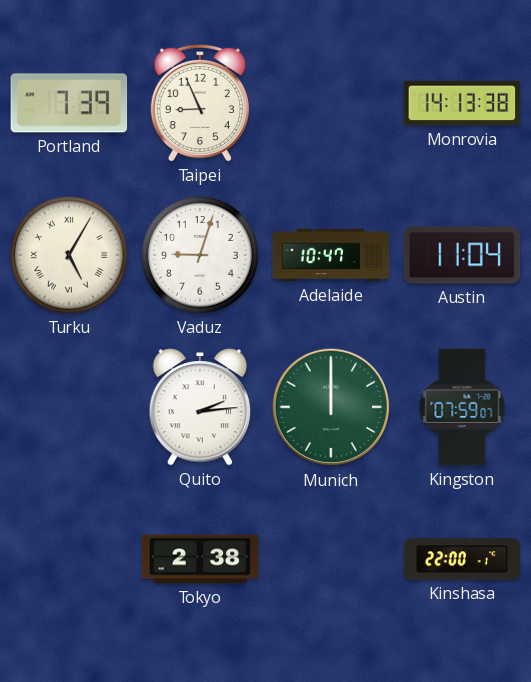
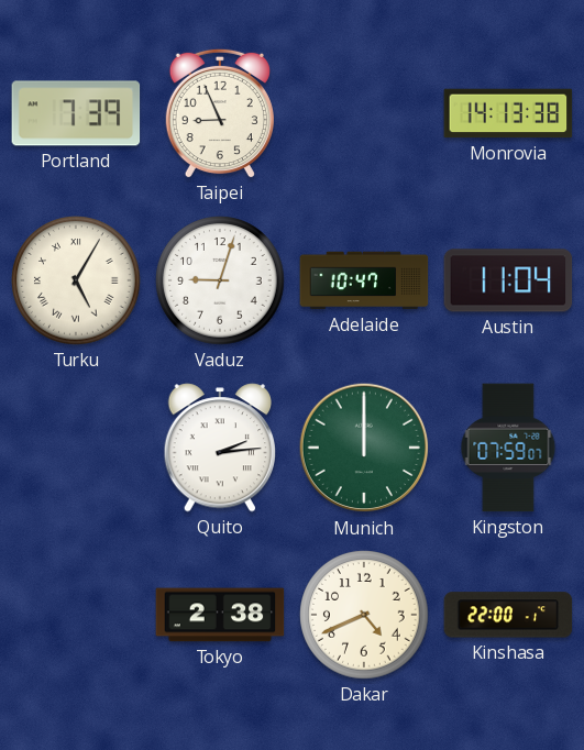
Dakar: none -> 4:41 (364, 615)
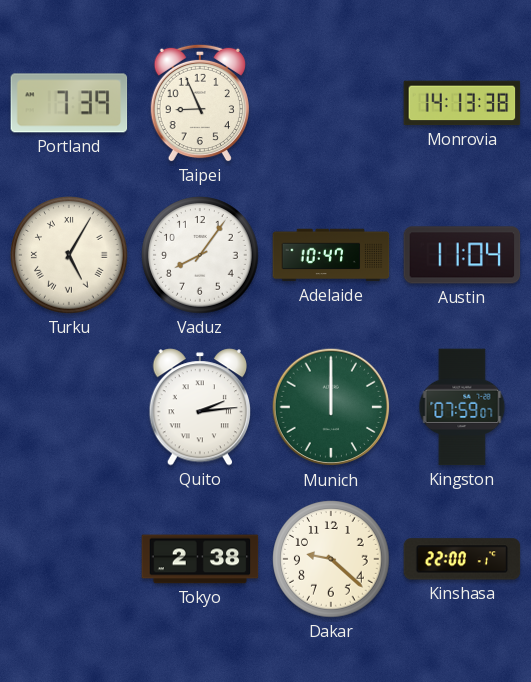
Vaduz: 9:03 -> 8:06 (200, 255)
Dakar: 4:41 -> 9:22 (331, 559)
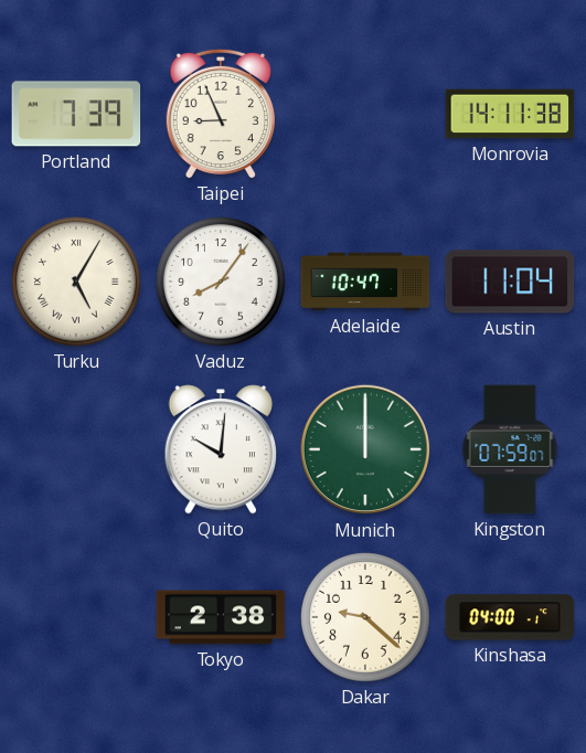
Monrovia: 14:13 -> 14:11 (510, 114)
Quito: 2:14 -> 10:01 (220, 449)
Kinshasa: 22:00 -> 04:00 (510, 617)
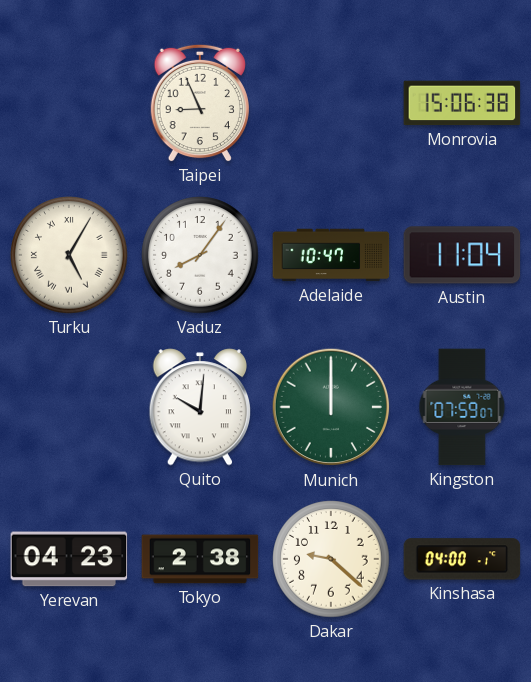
Portland: 7:39 -> none (76, 114)
Monrovia: 14:11 -> 15:06 (462, 103)
Yerevan: none -> 04:23 (69, 559)
